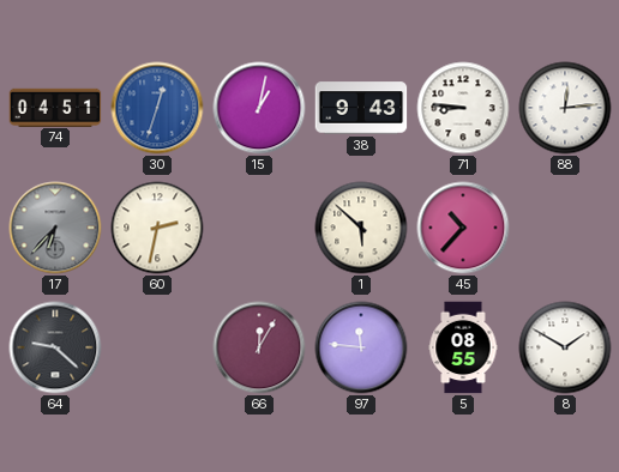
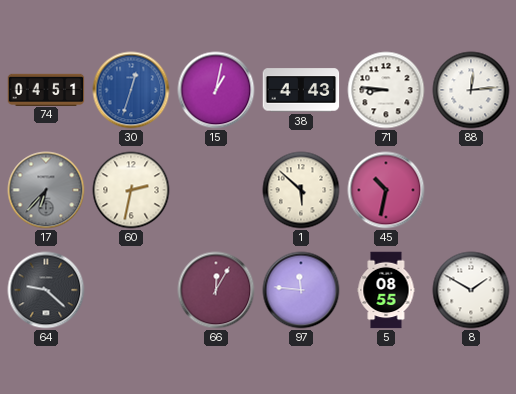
38: 9:43 -> 4:43 (301, 90)
45: 10:37 -> 10:32 (386, 190)
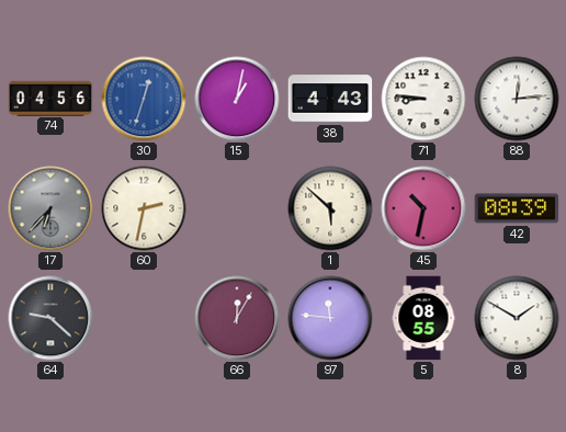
74: 04:51 -> 04:56 (50, 98)
42: none -> 08:39 (517, 208)
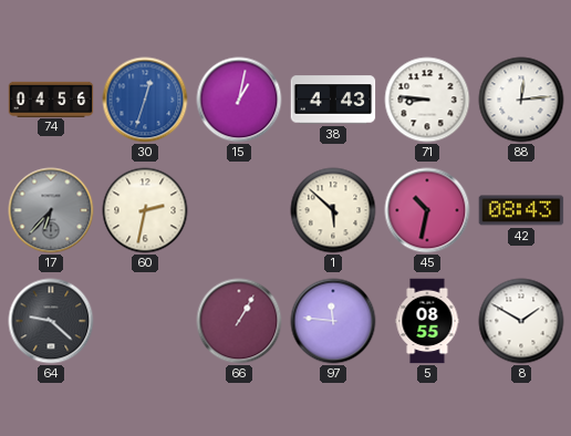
42: 08:39 -> 08:43 (521, 210)
66: 12:05 -> 1:05 (239, 321)
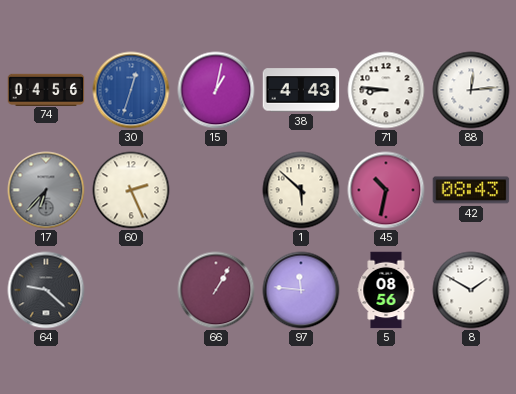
60: 2:32 -> 2:26 (131, 190)
5: 08:55 -> 08:56 (386, 290)
